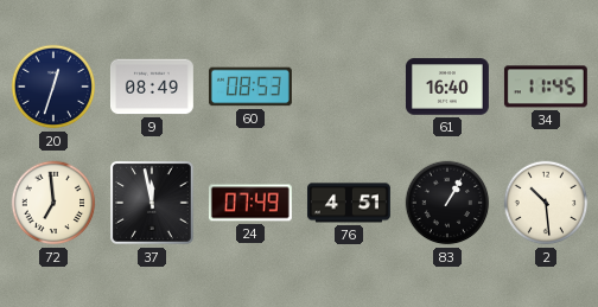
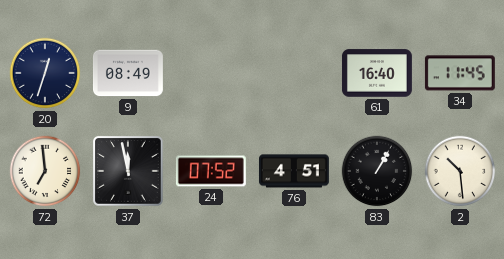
60: 08:53 -> none (250, 87)
24: 07:49 -> 07:52 (211, 171)
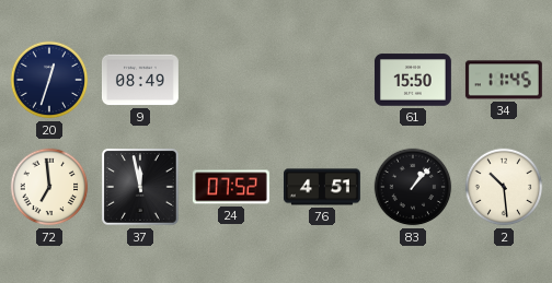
61: 16:40 -> 15:50 (413, 80)
83: 1:05 -> 1:07 (413, 187)
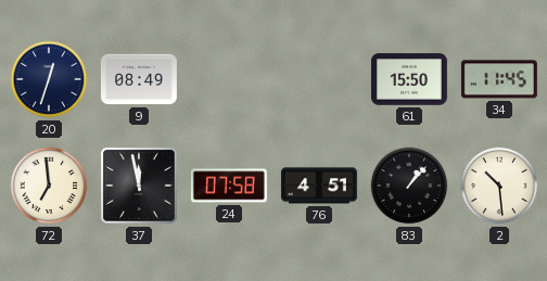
24: 07:52 -> 07:58 (229, 186)
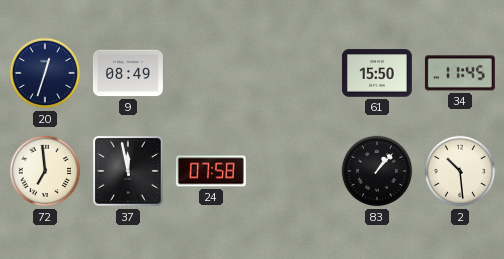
76: 4:51 -> none (319, 186)
